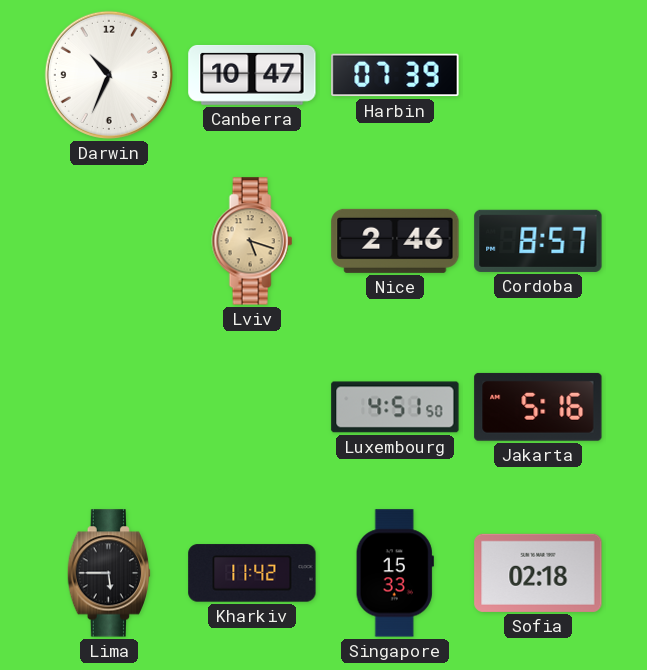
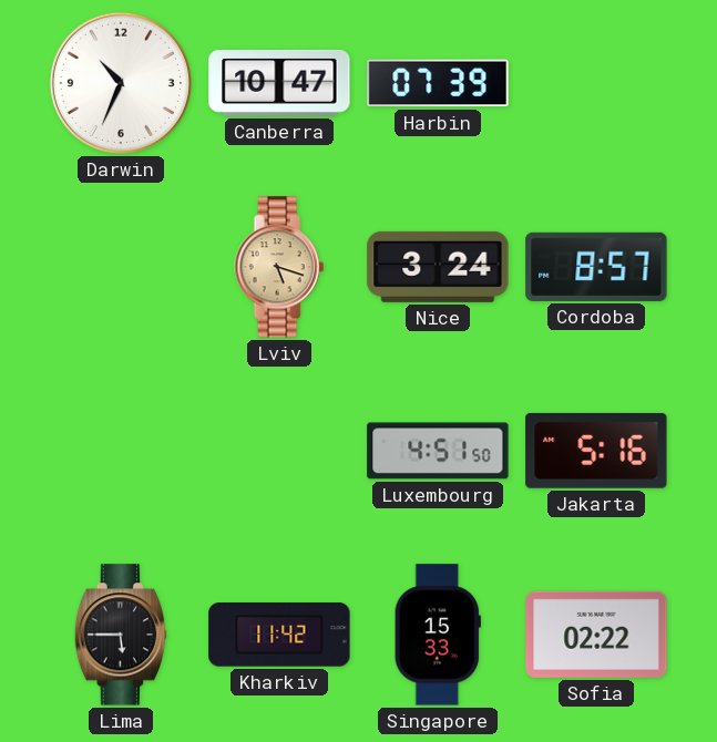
Nice: 2:46 -> 3:24 (438, 267)
Sofia: 02:18 -> 02:22 (596, 635)
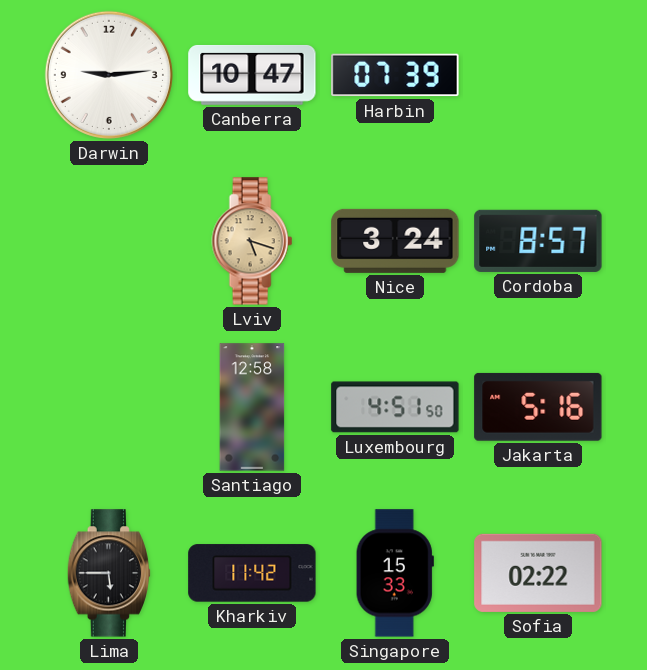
Darwin: 10:34 -> 9:14 (109, 75)
Santiago: none -> 12:58 (252, 407)
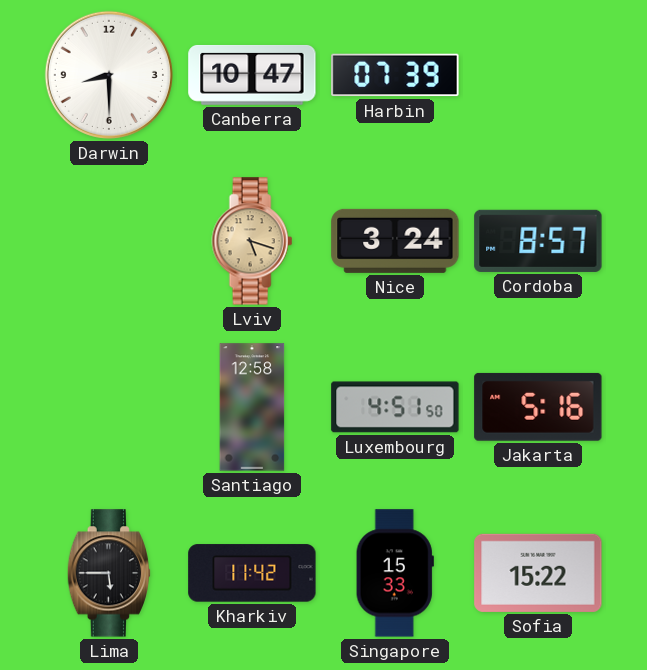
Darwin: 9:14 -> 8:30 (109, 75)
Sofia: 02:22 -> 15:22 (538, 573)
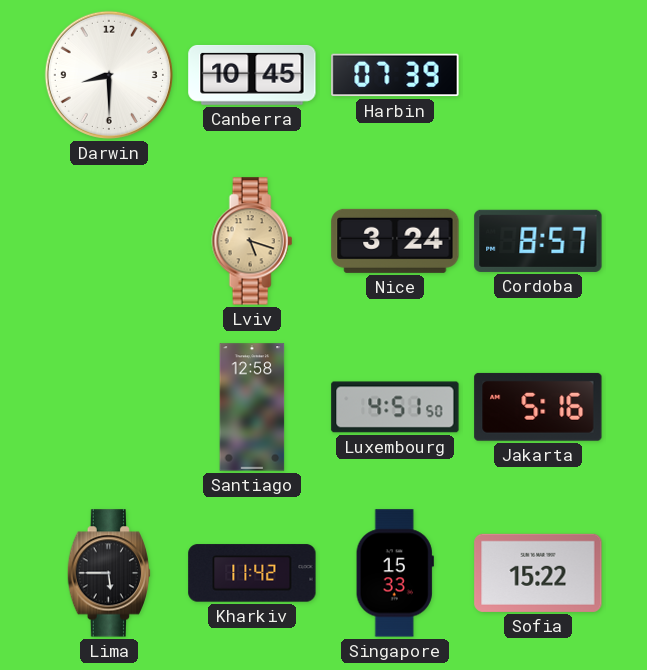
Canberra: 10:47 -> 10:45 (252, 75)
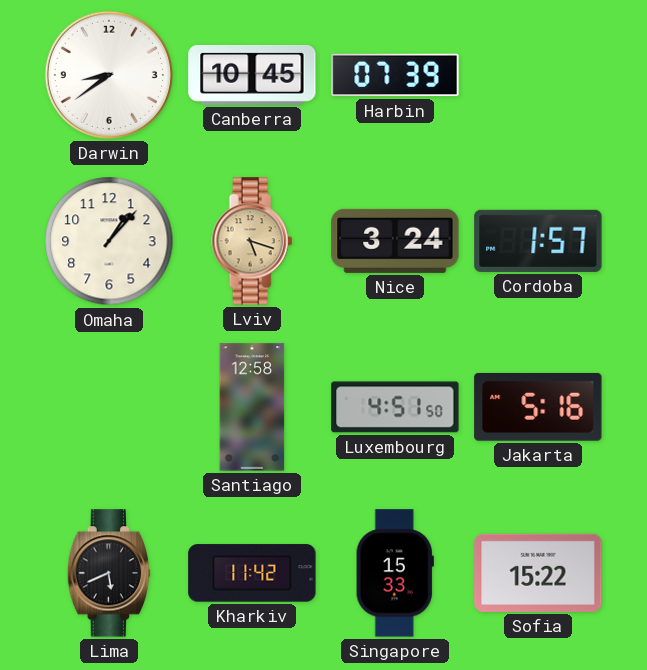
Darwin: 8:30 -> 8:39 (109, 75)
Omaha: none -> 1:07 (109, 241)
Cordoba: 8:57 -> 1:57 (538, 241)
Lima: 5:45 -> 5:41 (108, 573)
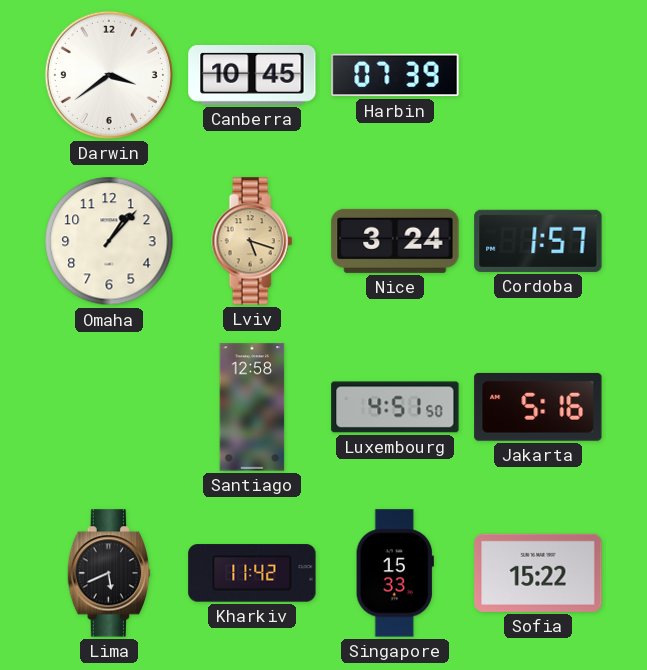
Darwin: 8:39 -> 3:39 (109, 75)
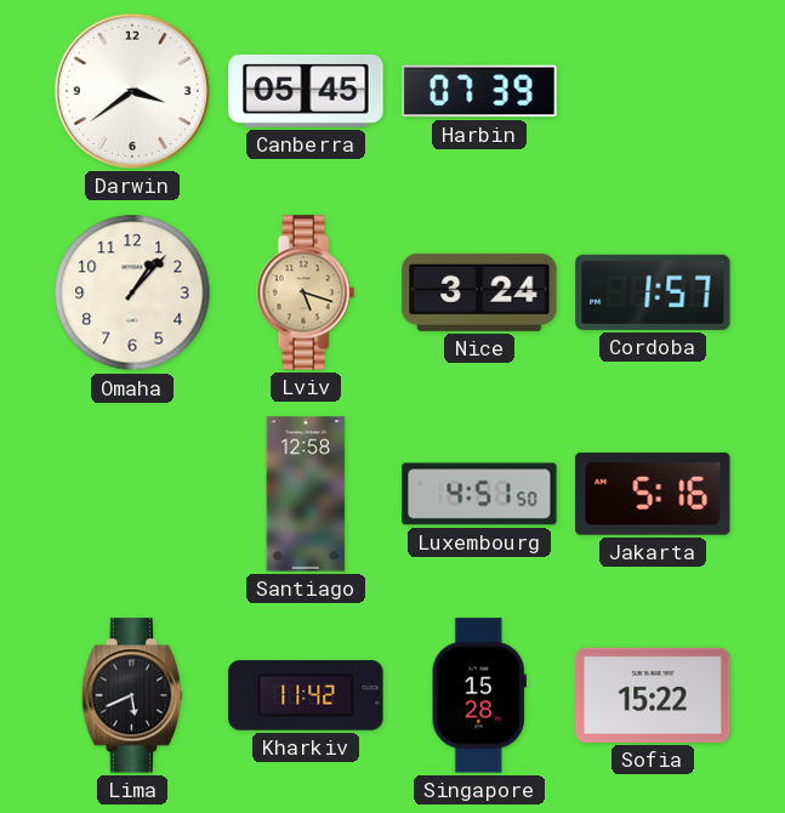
Canberra: 10:45 -> 05:45 (306, 91)
Singapore: 15:33 -> 15:28 (479, 695)
